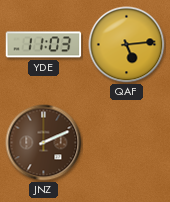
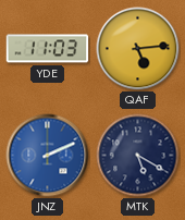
JNZ dial: brown -> blue (48, 156)
MTK: none -> 5:20 (138, 156)
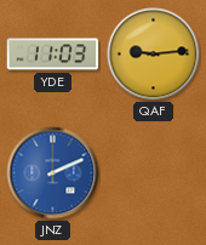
QAF: 5:14 -> 9:14 (154, 55)
MTK: 5:20 -> none (138, 156)
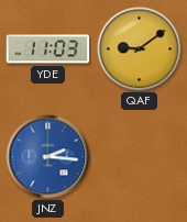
QAF: 9:14 -> 9:09 (140, 49)
JNZ: 2:11 -> 2:16 (48, 157)
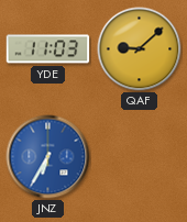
QAF: 9:09 -> 9:08 (140, 49)
JNZ: 2:16 -> 6:35 (48, 157)
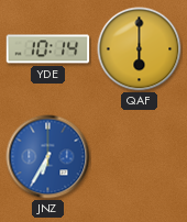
YDE: 11:03 -> 10:14 (48, 49)
QAF: 9:08 -> 6:00 (140, 49)
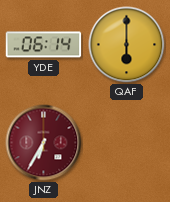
YDE: 10:14 -> 06:14 (44, 45)
JNZ dial: blue -> burgundy (44, 143)
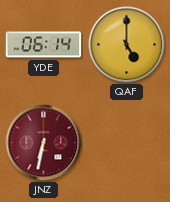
QAF: 6:00 -> 5:00 (127, 45)
JNZ: 6:35 -> 6:32 (44, 143)
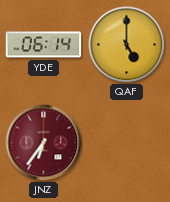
JNZ: 6:32 -> 6:36 (44, 143)
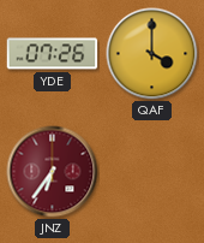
YDE: 06:14 -> 07:26 (53, 54)
QAF: 5:00 -> 4:00 (152, 54)
